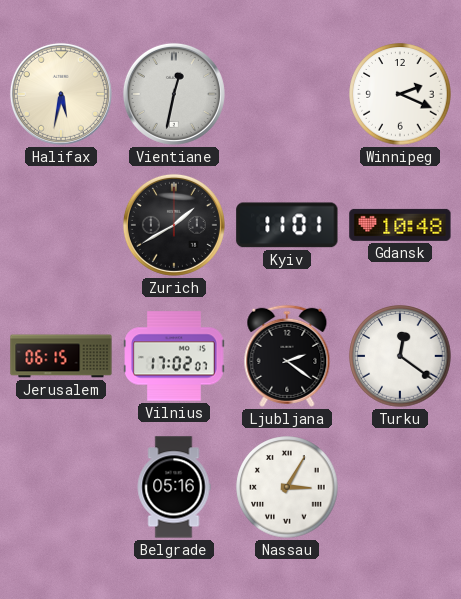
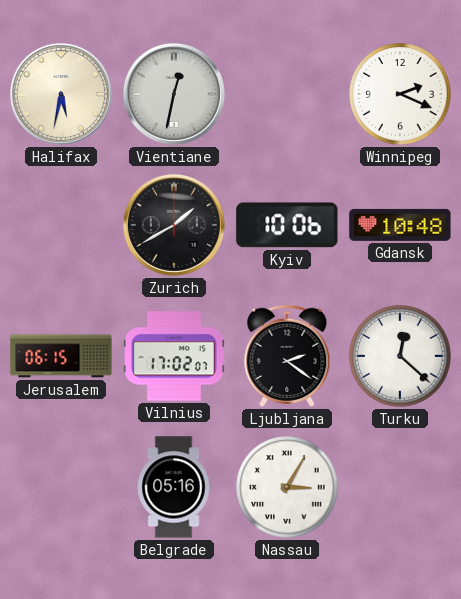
Kyiv: 11:01 -> 10:06 (287, 225)
Turku: 12:21 -> 12:22 (400, 356)
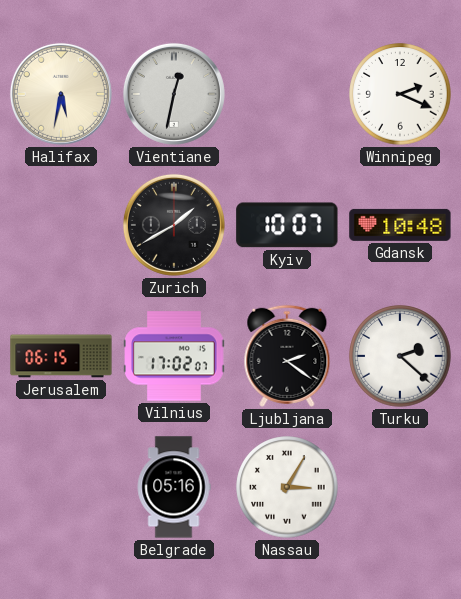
Kyiv: 10:06 -> 10:07 (287, 225)
Turku: 12:22 -> 2:22 (400, 356)
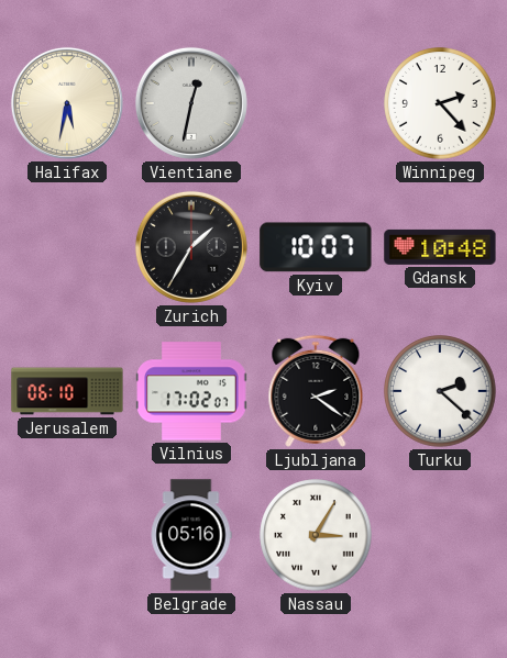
Winnipeg: 2:19 -> 2:23 (440, 103)
Zurich: 1:40 -> 1:35 (191, 247)
Jerusalem: 06:15 -> 06:10 (67, 391)
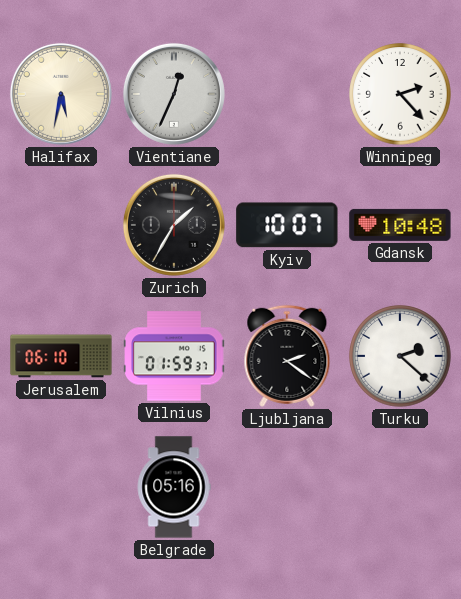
Vientiane: 12:32 -> 12:34 (174, 94)
Vilnius: 17:02 -> 01:59 (174, 356)
Nassau: 3:05 -> none (316, 535)
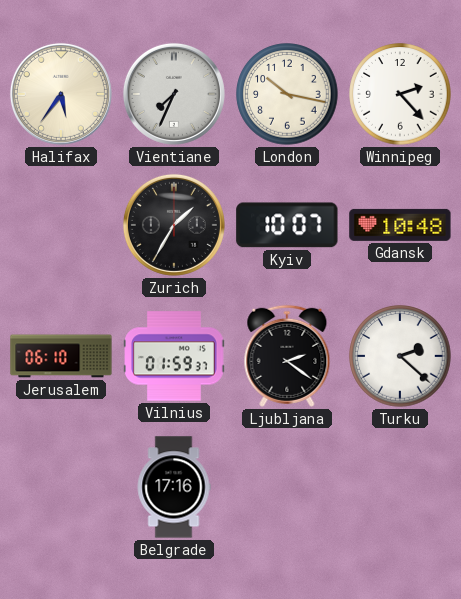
Halifax: 5:32 -> 5:36 (61, 94)
Vientiane: 12:34 -> 7:34 (174, 94)
London: none -> 10:17 (287, 94)
Belgrade: 05:16 -> 17:16 (174, 487)
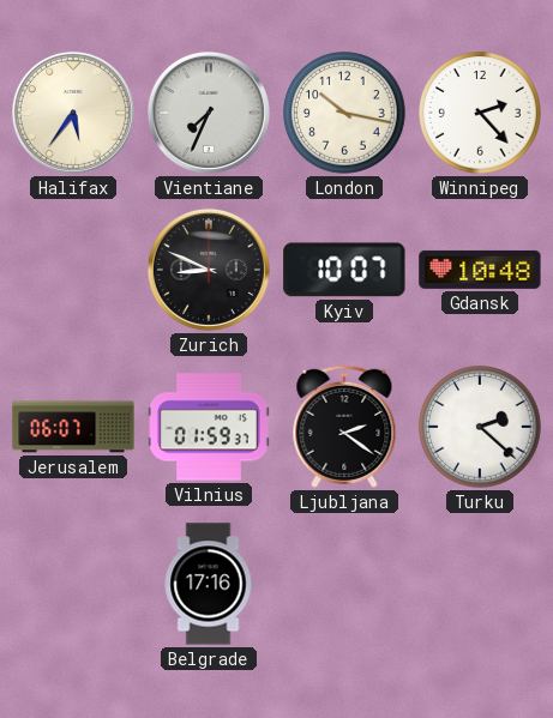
Zurich: 1:35 -> 8:49 (209, 270)
Jerusalem: 06:10 -> 06:07 (73, 427)
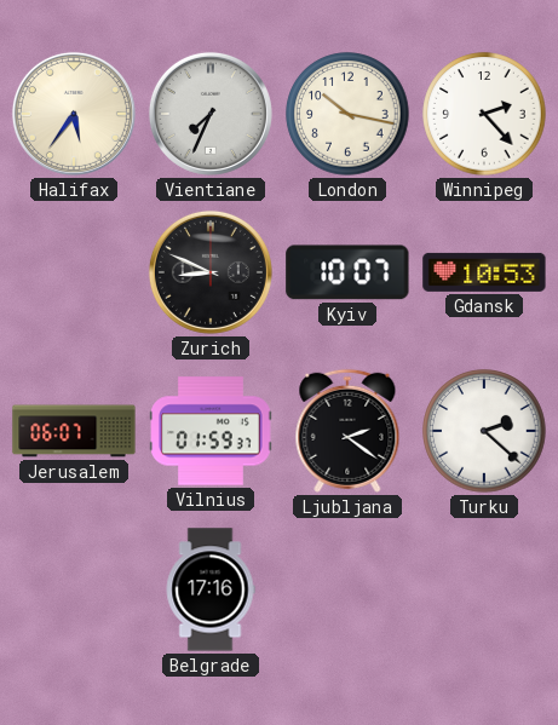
Gdansk: 10:48 -> 10:53 (484, 272)
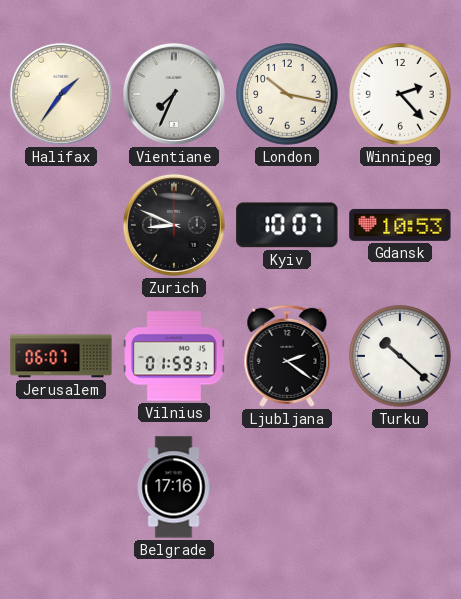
Halifax: 5:36 -> 1:36 (61, 94)
Turku: 2:22 -> 10:22 (400, 356)
